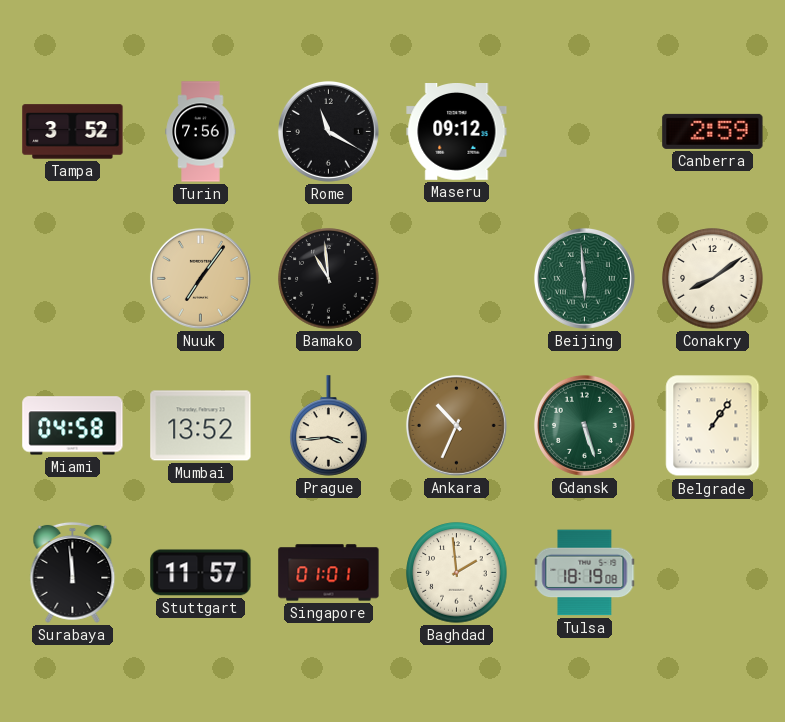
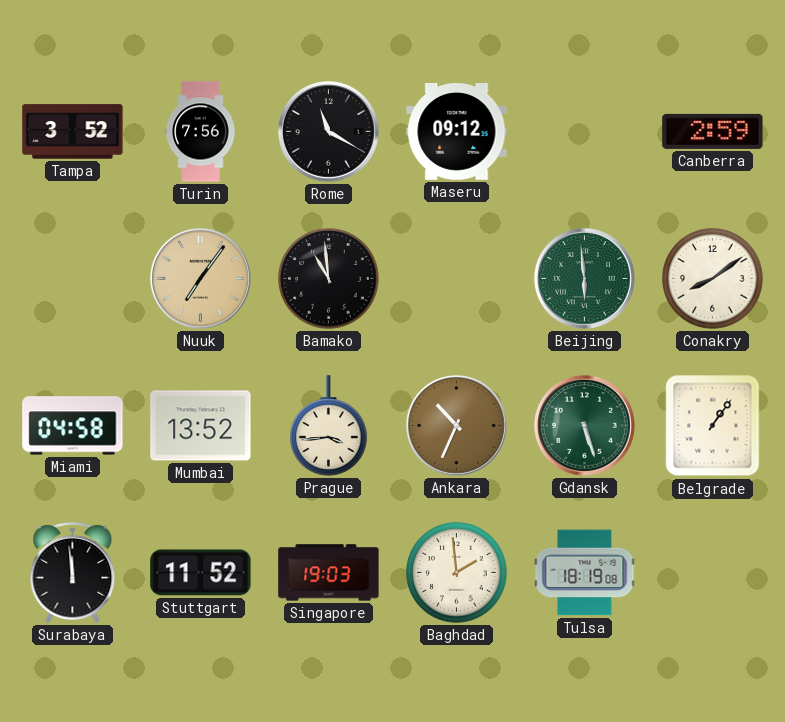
Stuttgart: 11:57 -> 11:52 (201, 573)
Singapore: 01:01 -> 19:03 (329, 573)
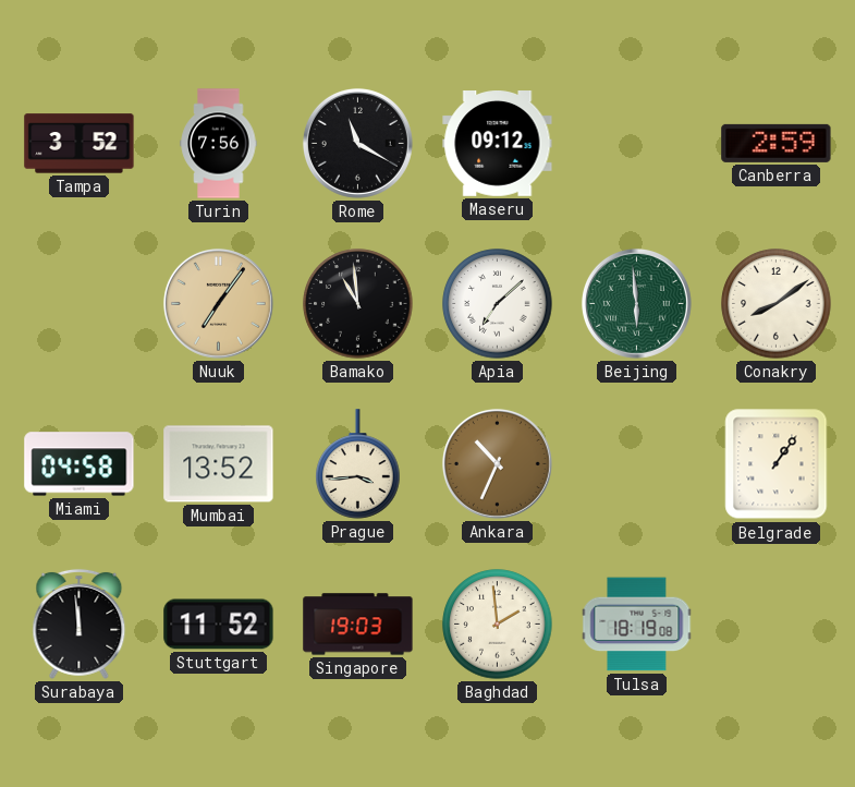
Apia: none -> 7:08 (498, 304)
Gdansk: 5:27 -> none (584, 425)
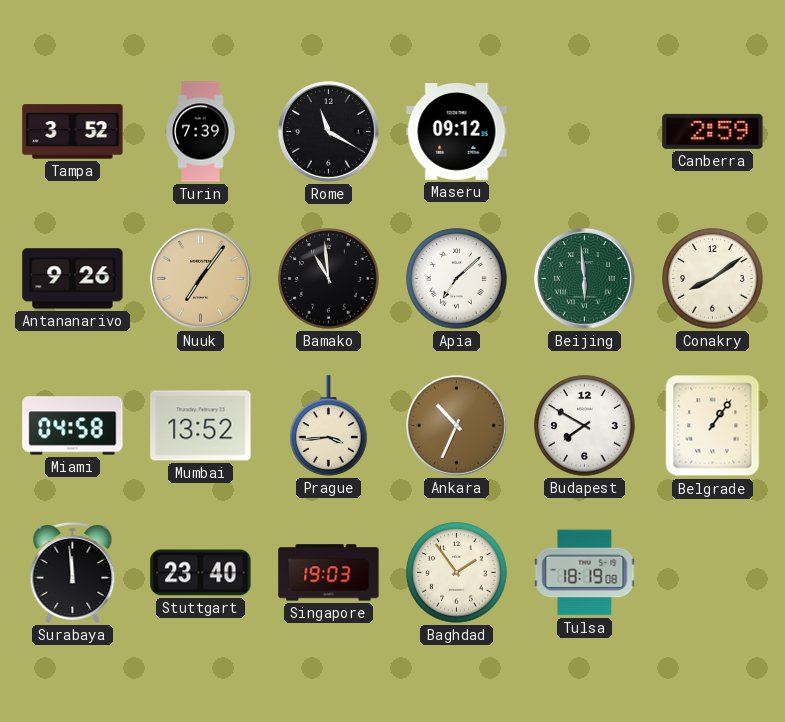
Turin: 7:56 -> 7:39 (201, 132)
Antananarivo: none -> 9:26 (73, 279)
Budapest: none -> 7:50 (585, 426)
Stuttgart: 11:52 -> 23:40 (201, 573)
Baghdad: 1:59 -> 1:54 (457, 573)
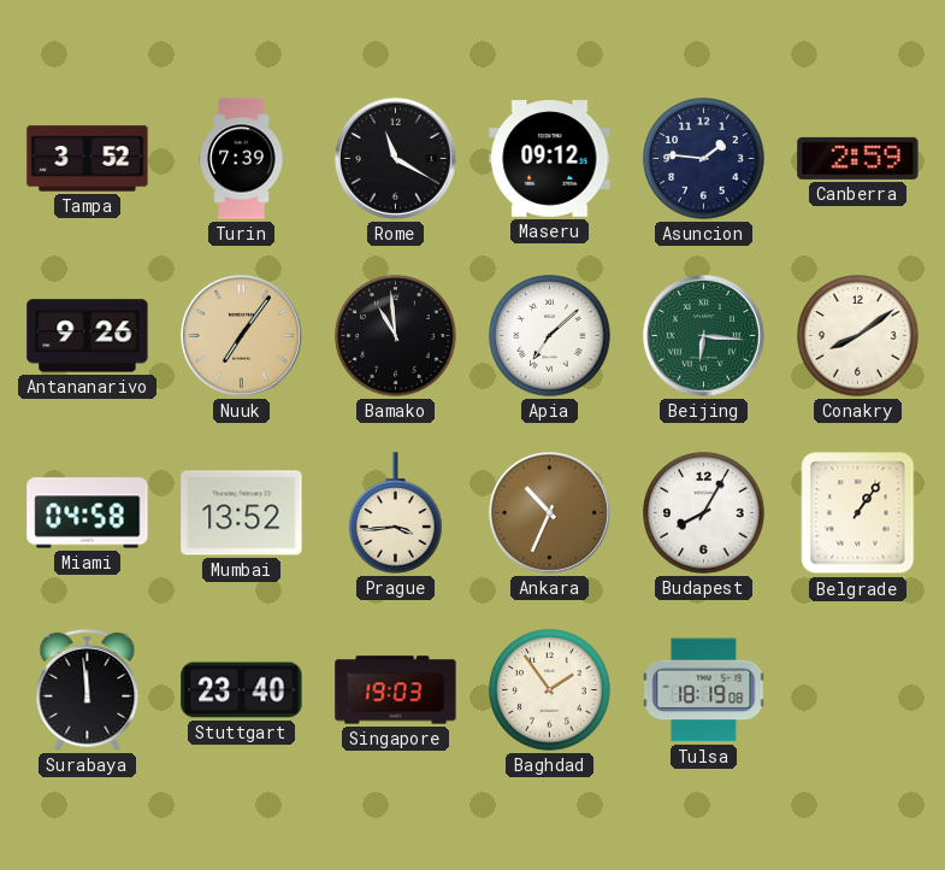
Asuncion: none -> 1:46 (704, 159)
Beijing: 5:59 -> 6:16 (703, 335)
Budapest: 7:50 -> 8:05 (704, 513)
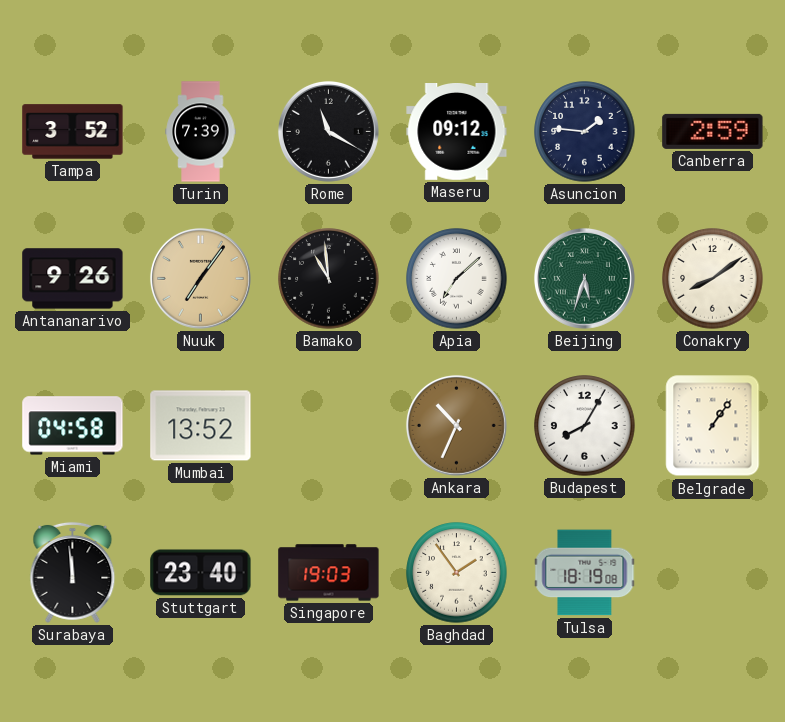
Beijing: 6:16 -> 5:33 (584, 278)
Prague: 3:44 -> none (396, 513)
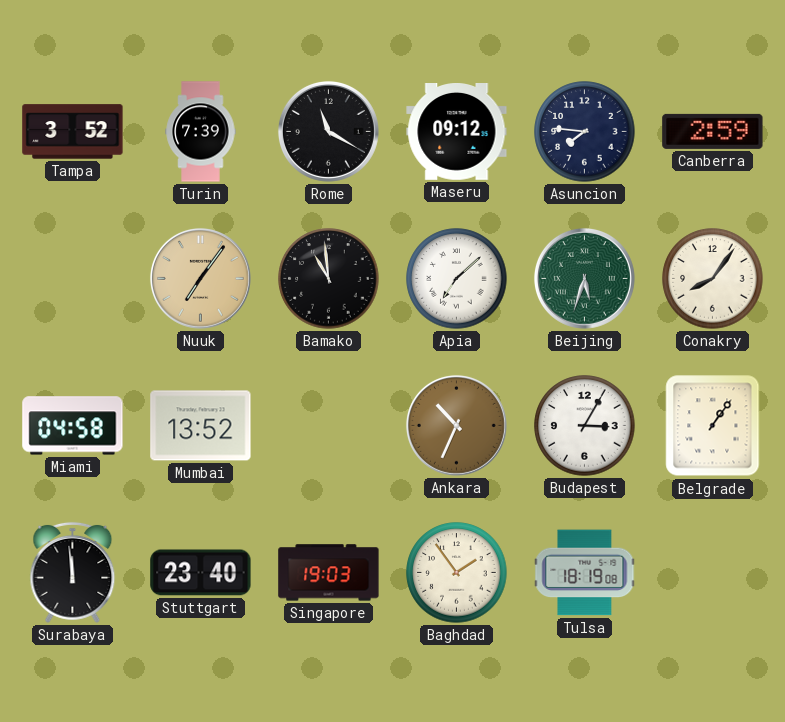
Asuncion: 1:46 -> 7:46 (585, 132)
Antananarivo: 9:26 -> none (73, 279)
Conakry: 8:09 -> 8:06 (713, 279)
Budapest: 8:05 -> 3:05 (585, 426)
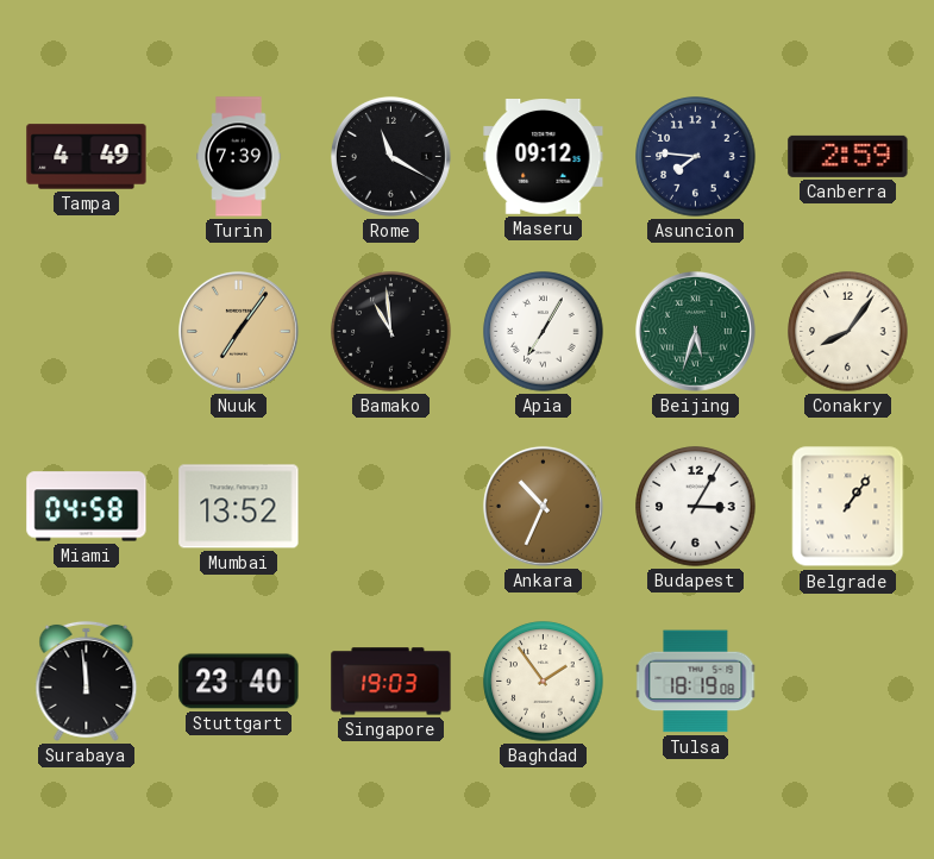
Tampa: 3:52 -> 4:49 (87, 157)
Apia: 7:08 -> 7:05 (544, 332)
